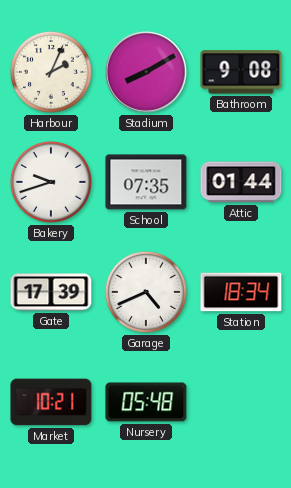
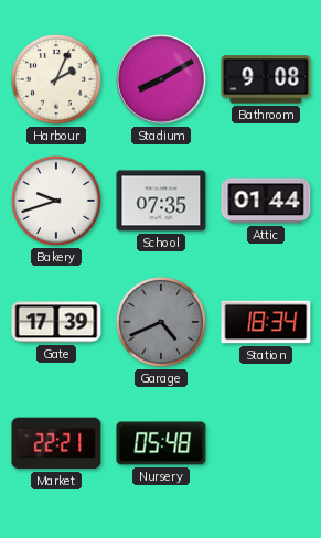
Garage dial: white -> grey (161, 322)
Market: 10:21 -> 22:21 (56, 443)
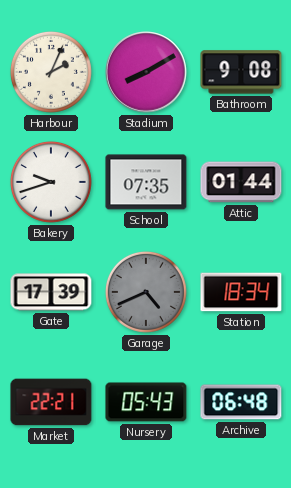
Nursery: 05:48 -> 05:43 (146, 402)
Archive: none -> 06:48 (241, 402)
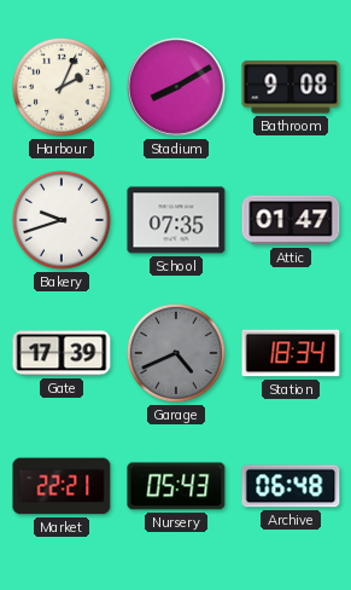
Attic: 01:44 -> 01:47 (291, 220)
